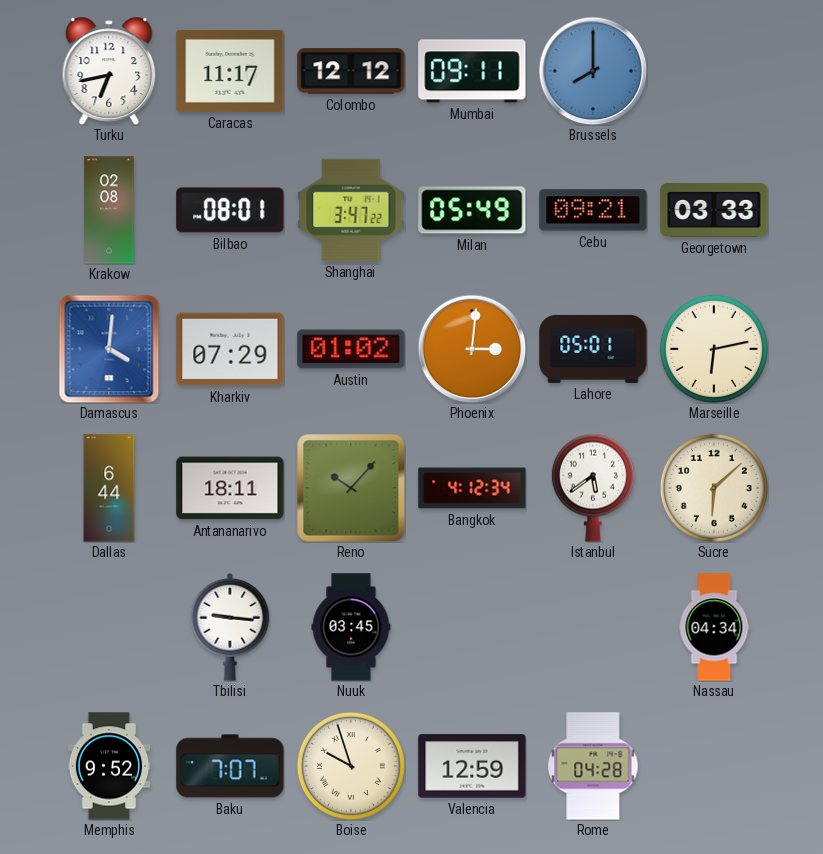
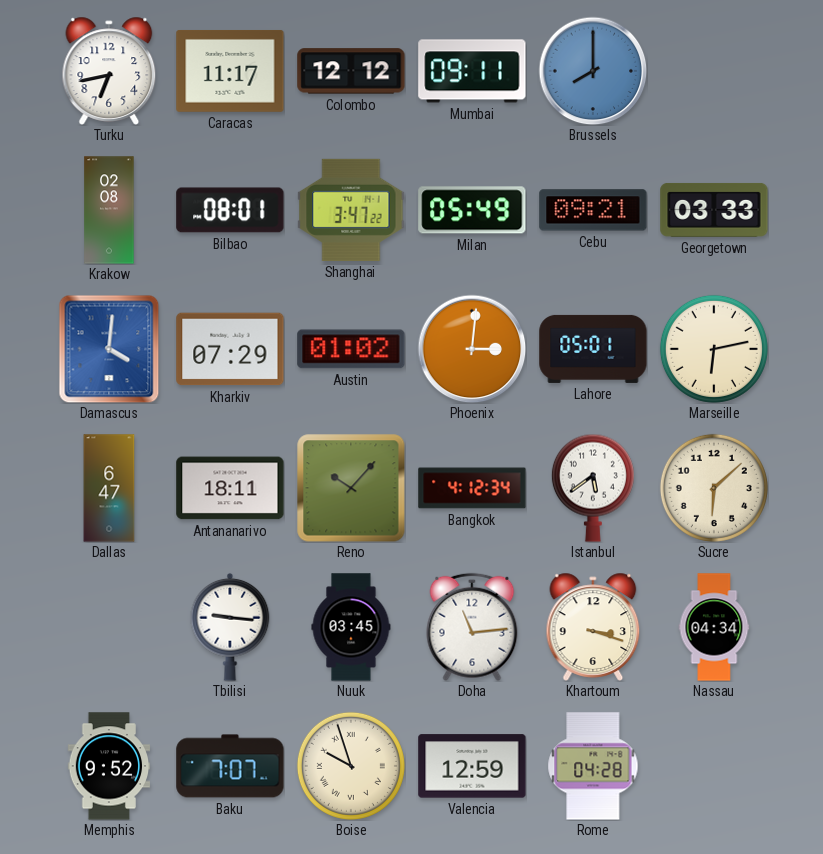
Dallas: 6:44 -> 6:47 (109, 488)
Doha: none -> 11:14 (472, 627)
Khartoum: none -> 3:18 (593, 627)
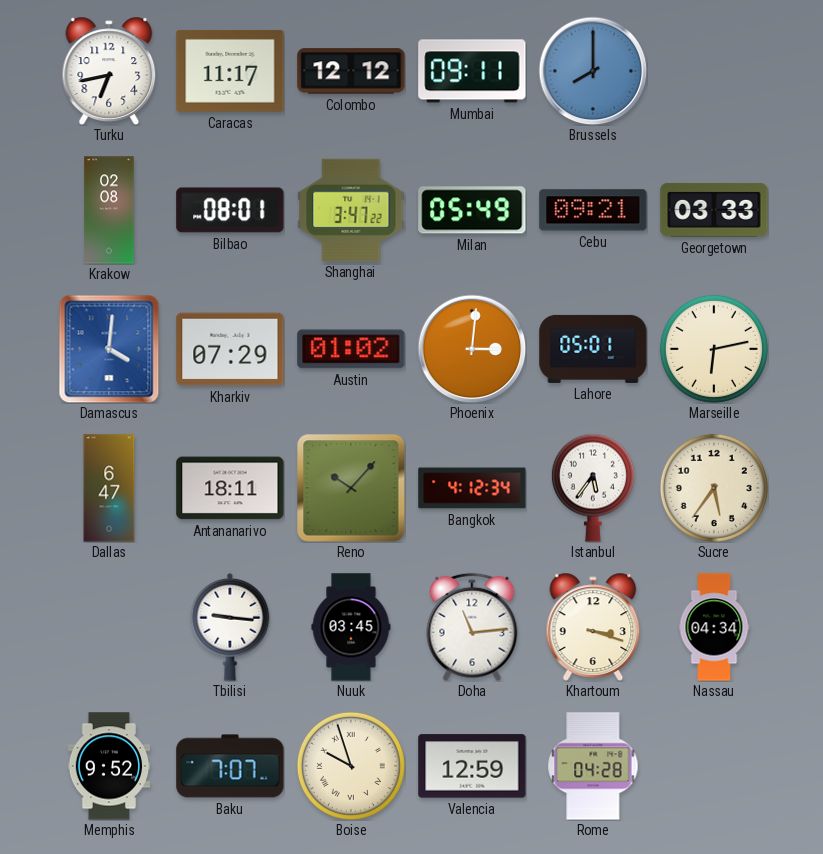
Istanbul: 5:39 -> 5:36 (593, 488)
Sucre: 6:08 -> 5:36 (714, 488)
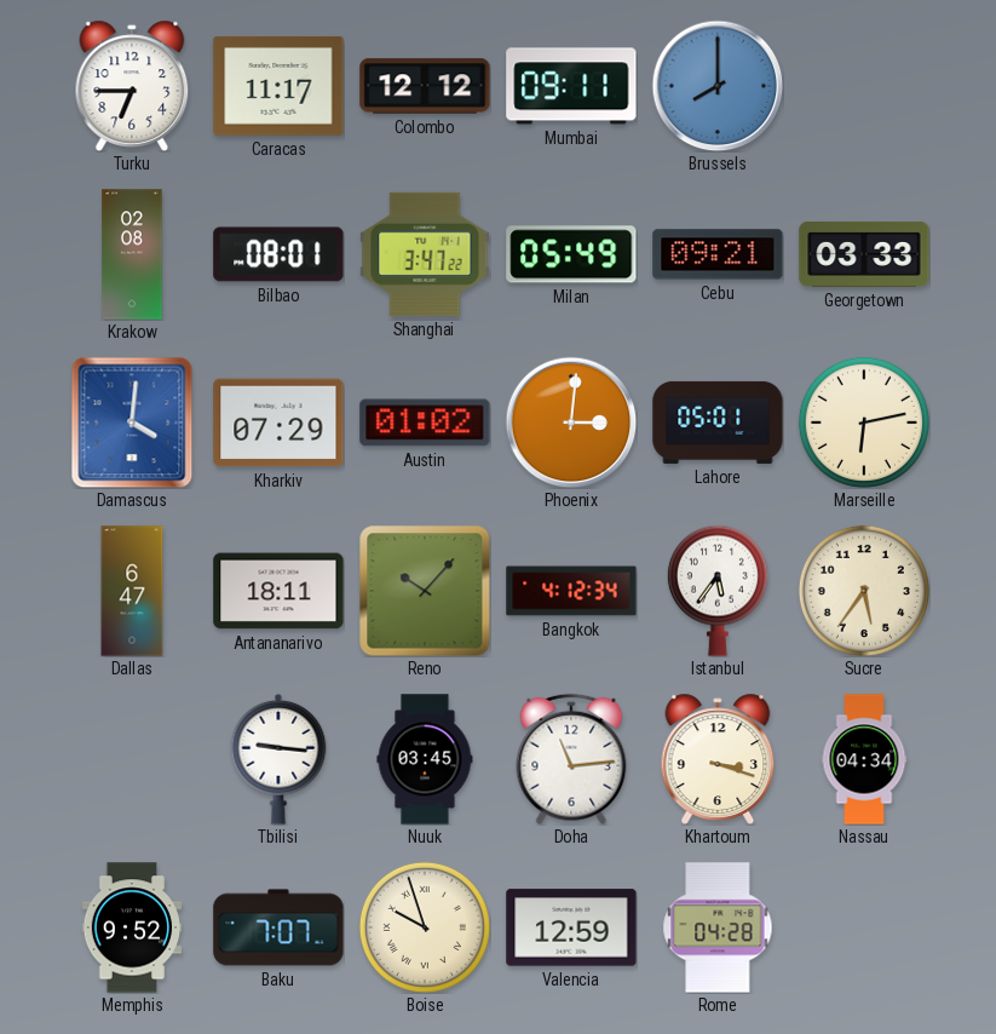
Turku: 6:43 -> 6:45 (132, 86)
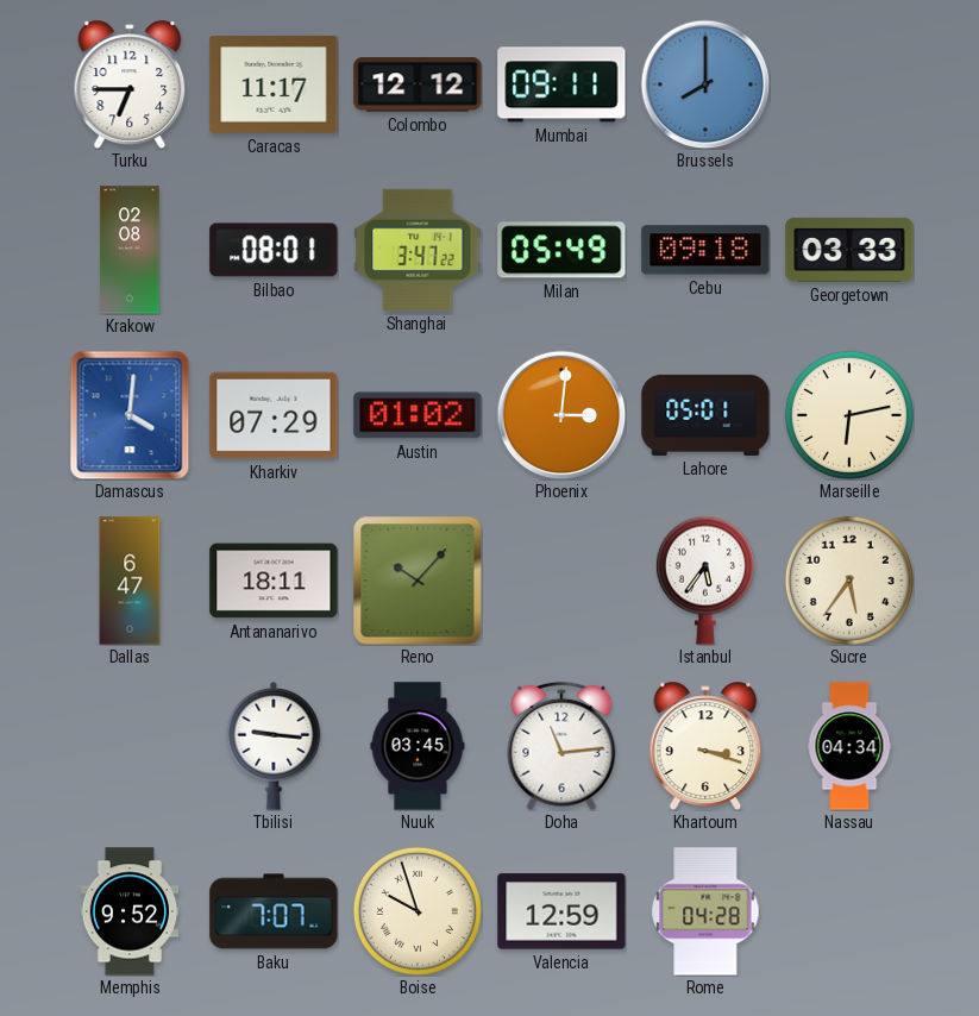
Cebu: 09:21 -> 09:18 (705, 250)
Bangkok: 4:12 -> none (571, 591)
